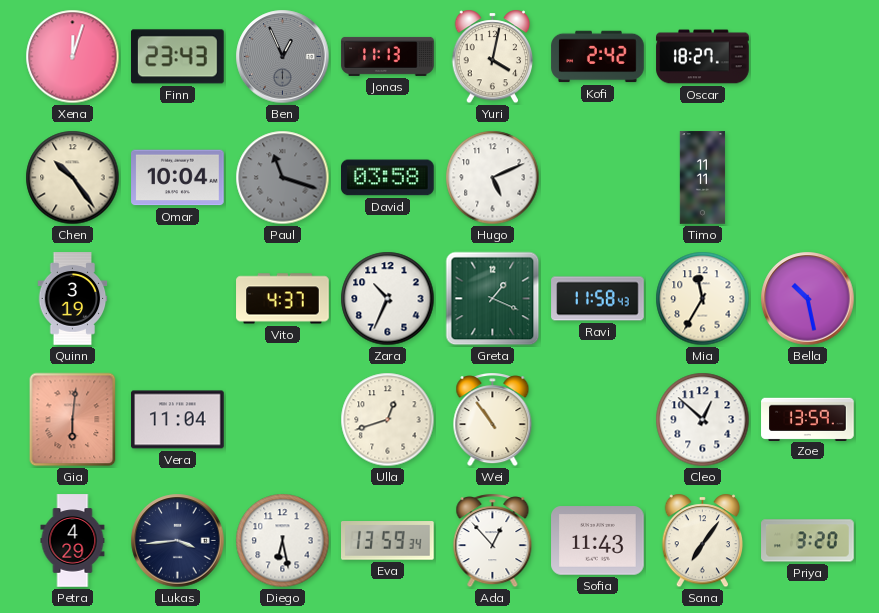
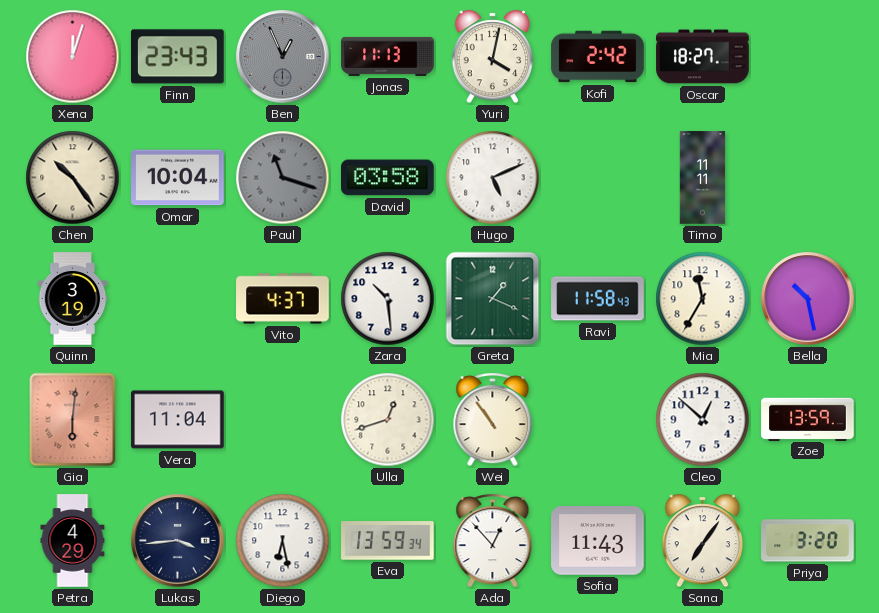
Zara: 10:34 -> 10:29 (388, 299)
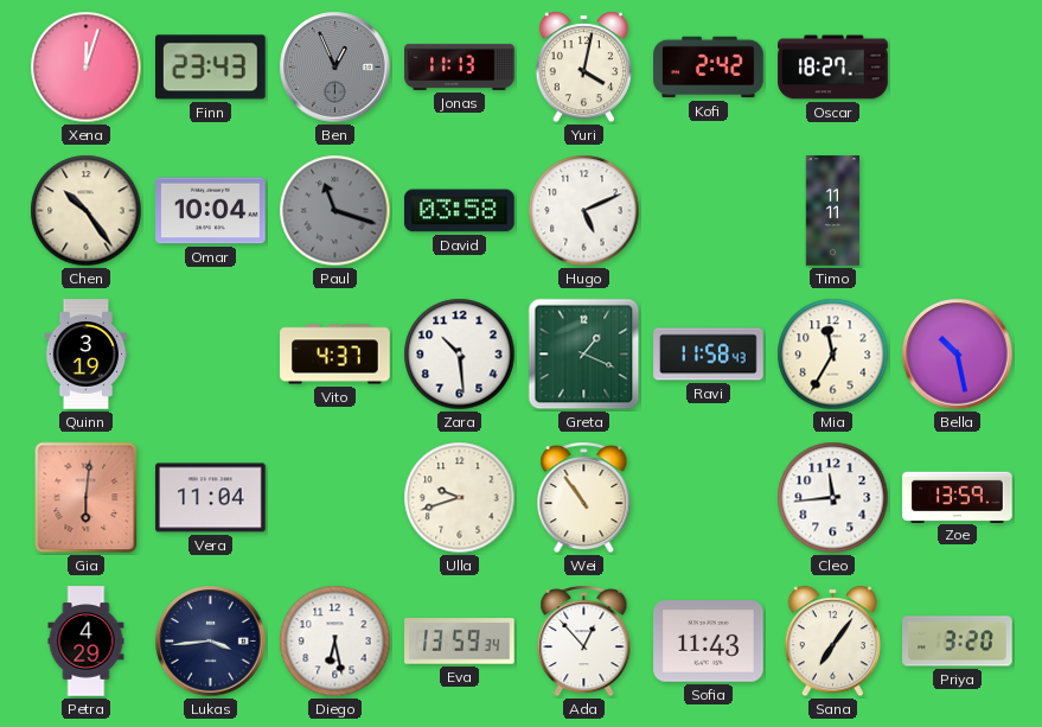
Ulla: 12:42 -> 9:42 (460, 498)
Cleo: 12:52 -> 11:44 (833, 498)
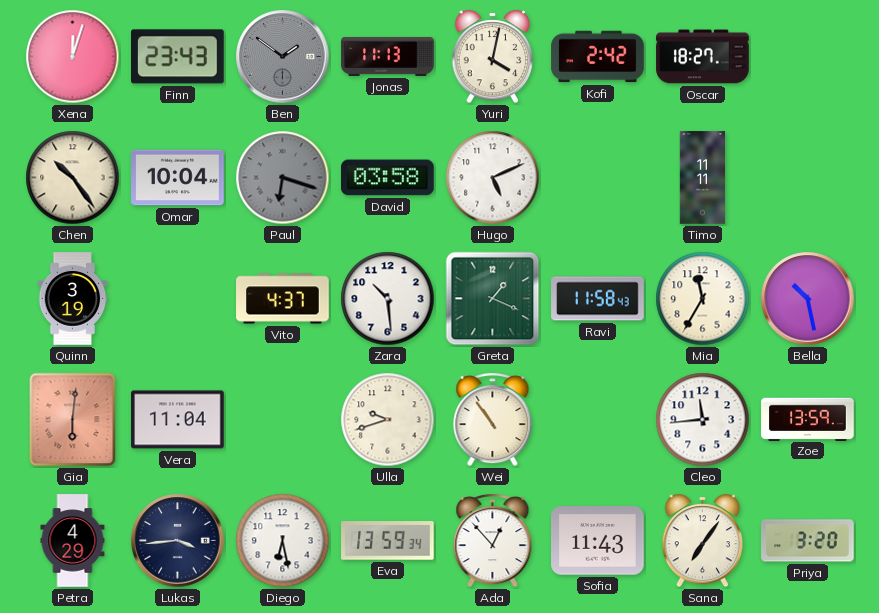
Ben: 12:56 -> 1:51 (283, 57)
Paul: 11:18 -> 6:18 (283, 178)
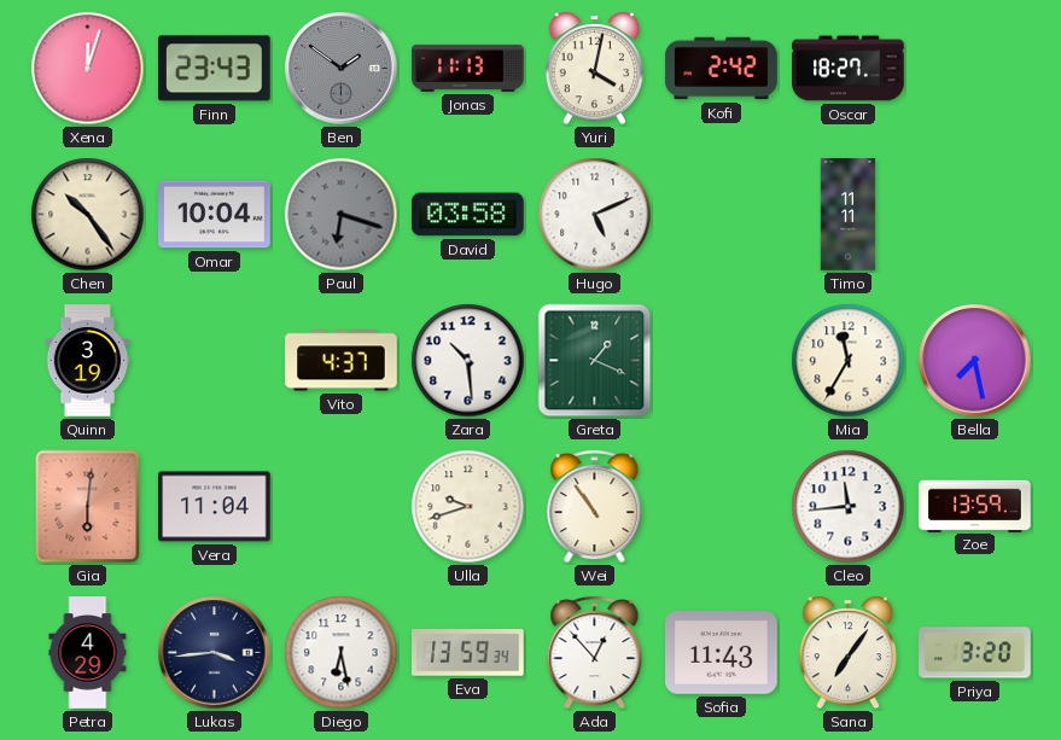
Ravi: 11:58 -> none (598, 299)
Bella: 10:28 -> 7:28 (975, 361)
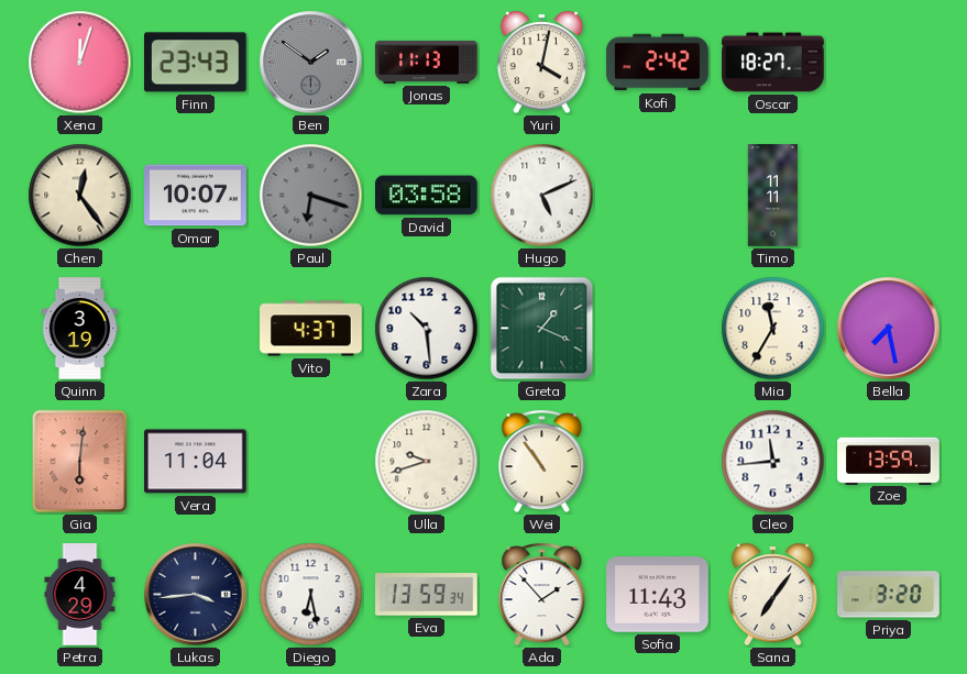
Chen: 10:24 -> 12:24 (80, 196)
Omar: 10:04 -> 10:07 (196, 196)
Ada: 12:53 -> 1:53 (542, 595)
